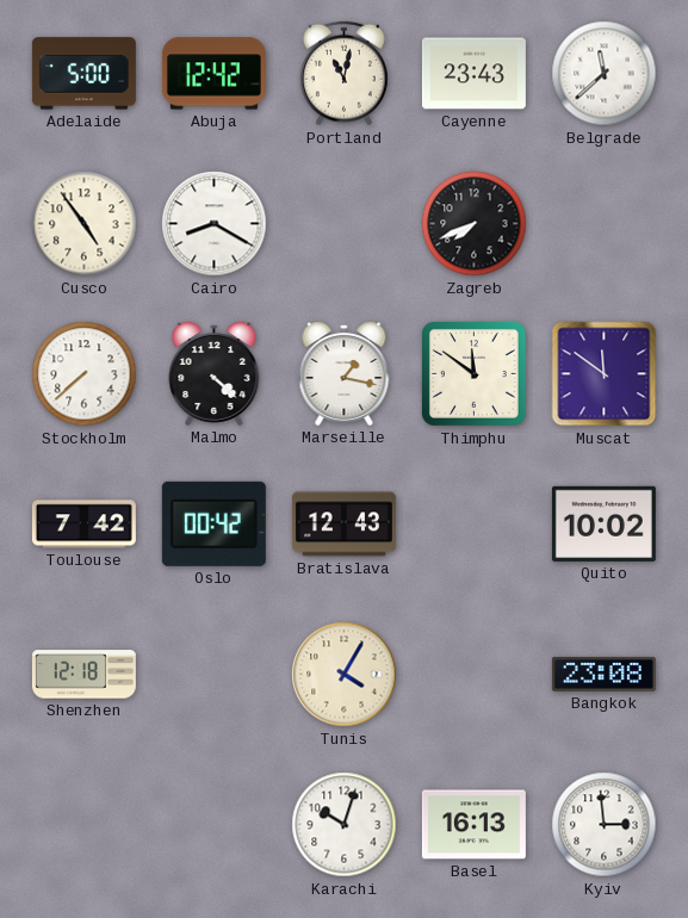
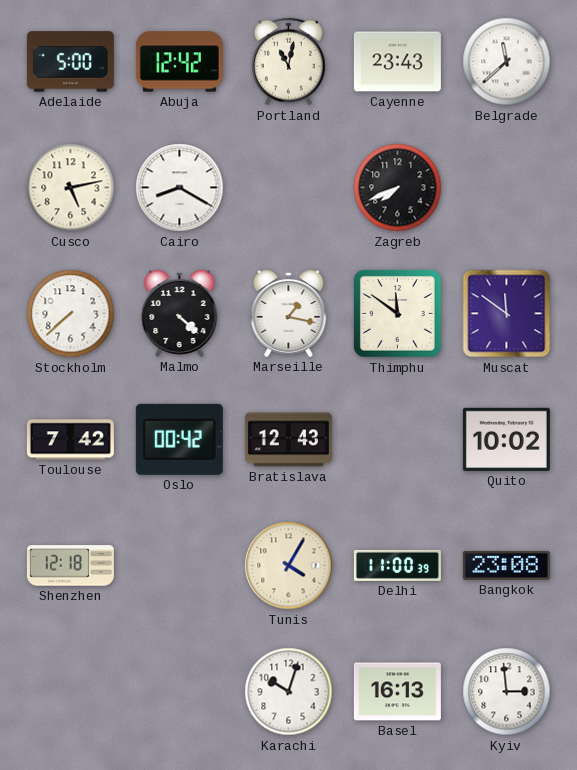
Cusco: 4:54 -> 5:13 (71, 188)
Delhi: none -> 11:00 (397, 565)
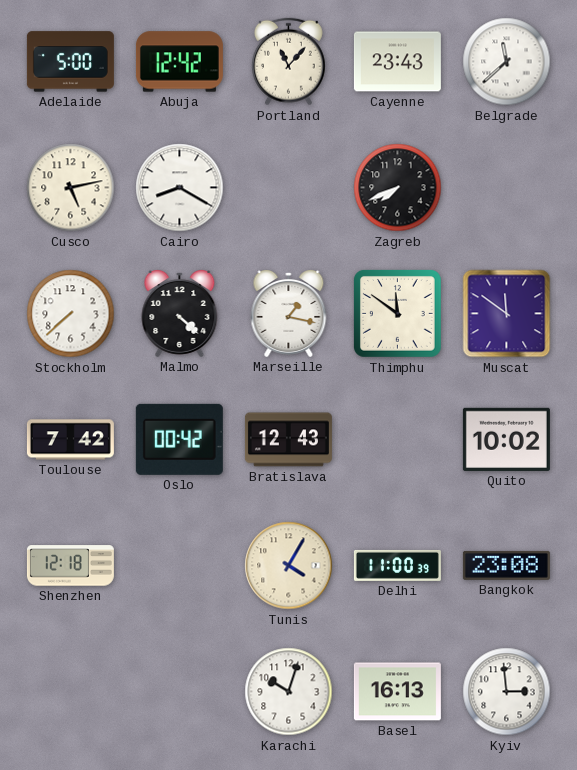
Portland: 11:02 -> 11:07 (288, 62)
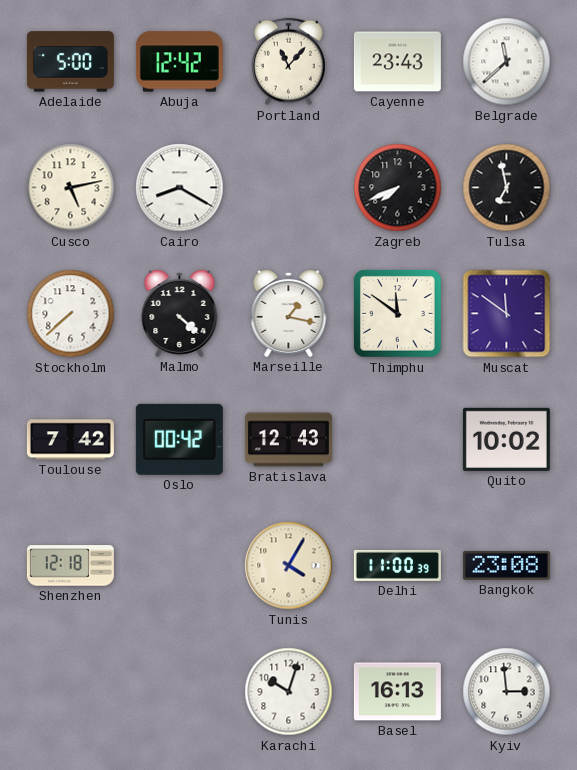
Tulsa: none -> 6:58 (507, 188)
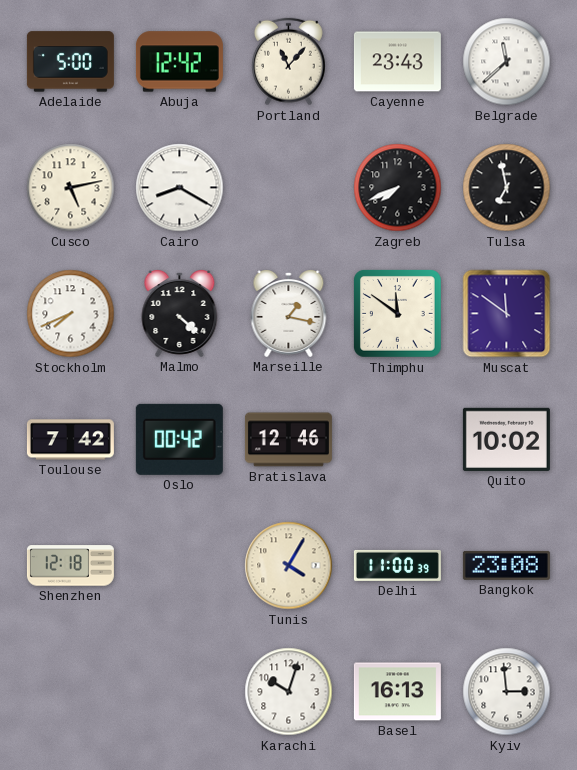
Stockholm: 7:38 -> 7:41 (71, 314)
Bratislava: 12:43 -> 12:46 (288, 440)
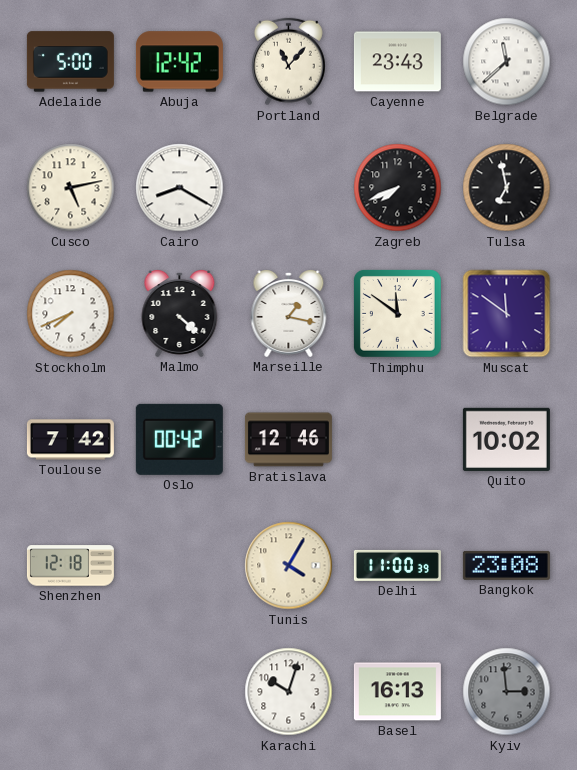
Kyiv dial: white -> grey (507, 692)
